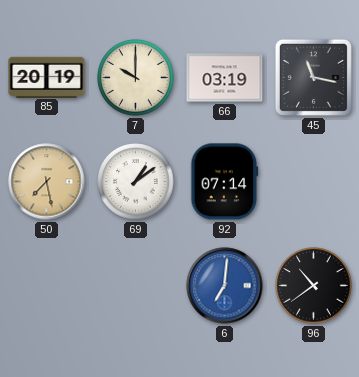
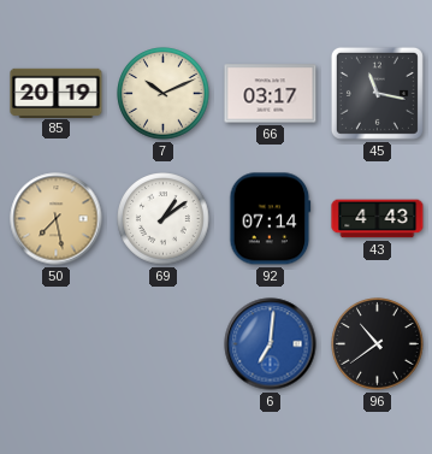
7: 10:00 -> 10:11 (164, 94)
66: 03:19 -> 03:17 (271, 94)
43: none -> 4:43 (378, 219)
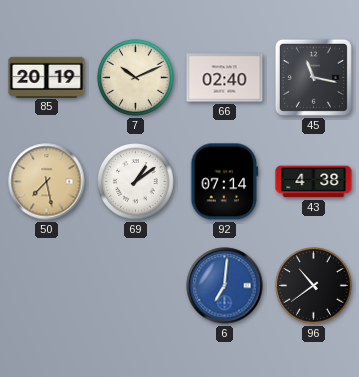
66: 03:17 -> 02:40 (225, 78)
43: 4:43 -> 4:38 (314, 182)
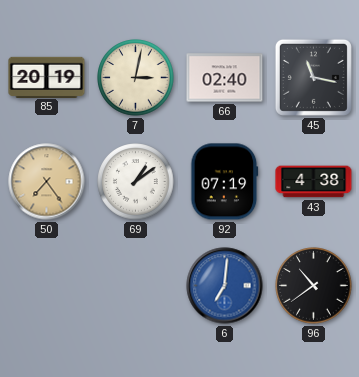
7: 10:11 -> 3:02 (136, 78)
50: 7:28 -> 7:24 (47, 182)
92: 07:14 -> 07:19 (225, 182)
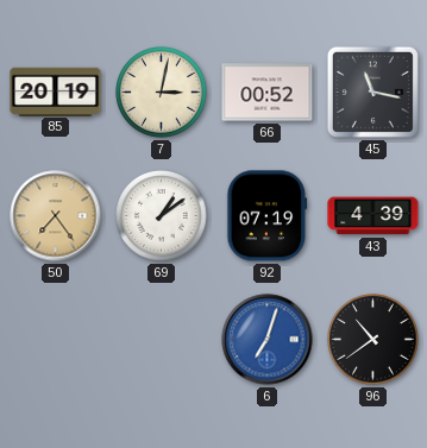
66: 02:40 -> 00:52 (268, 93)
43: 4:38 -> 4:39 (373, 216)
6: 7:01 -> 7:03 (268, 340)
